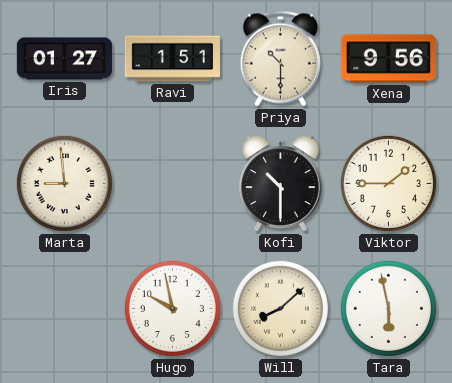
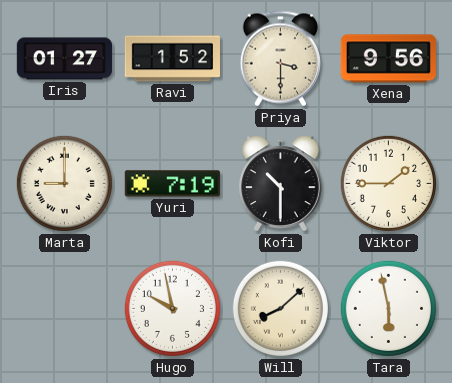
Ravi: 1:51 -> 1:52 (172, 59)
Priya: 10:30 -> 3:30 (280, 59)
Marta: 8:59 -> 9:00 (64, 183)
Yuri: none -> 7:19 (172, 184)
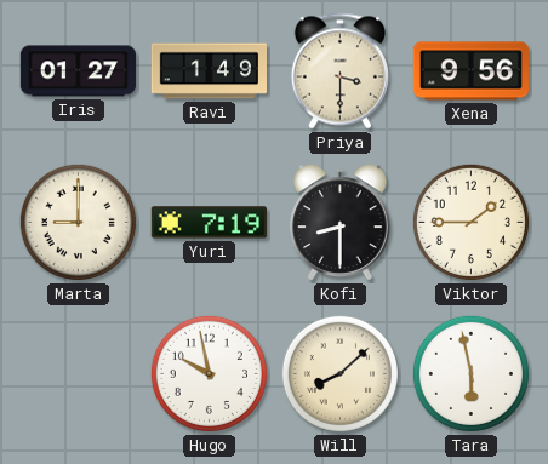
Ravi: 1:52 -> 1:49 (209, 71)
Kofi: 10:30 -> 8:30 (341, 223)
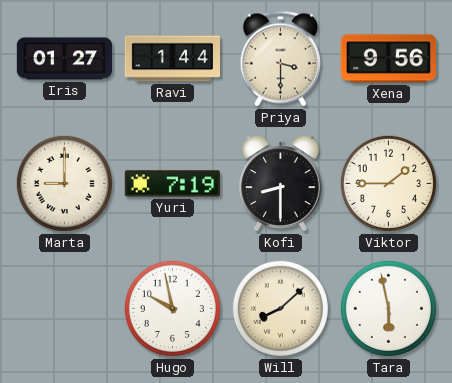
Ravi: 1:49 -> 1:44 (172, 59)
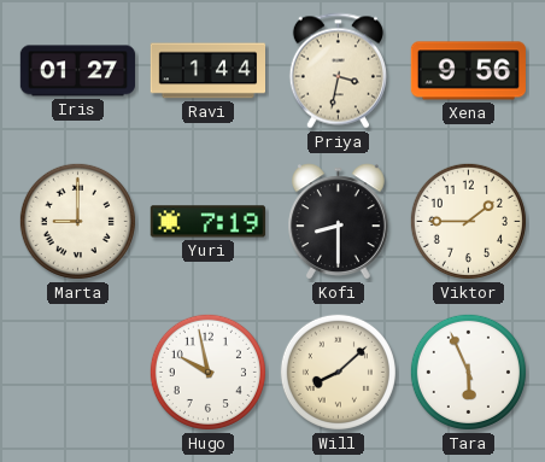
Priya: 3:30 -> 3:32 (338, 71)
Tara: 5:58 -> 5:56 (468, 372)
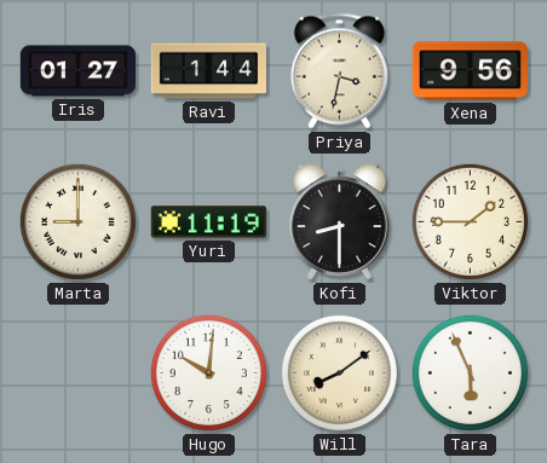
Yuri: 7:19 -> 11:19 (208, 222)
Hugo: 9:58 -> 10:01 (208, 372)
Will: 8:08 -> 8:09 (339, 372)
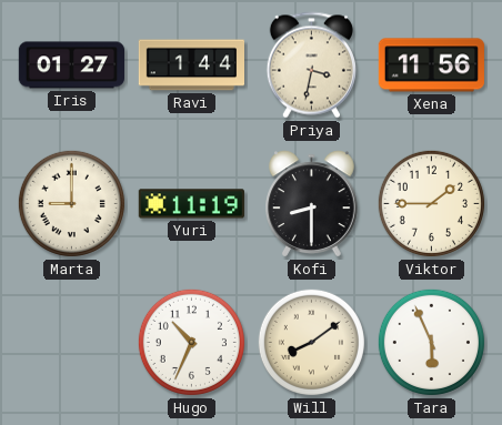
Xena: 9:56 -> 11:56 (431, 65)
Hugo: 10:01 -> 10:34 (191, 342)
